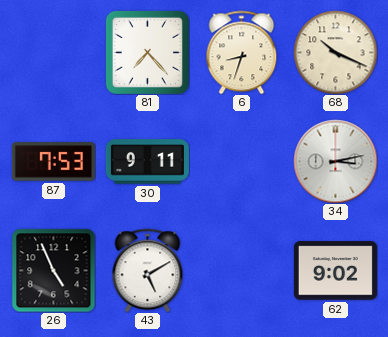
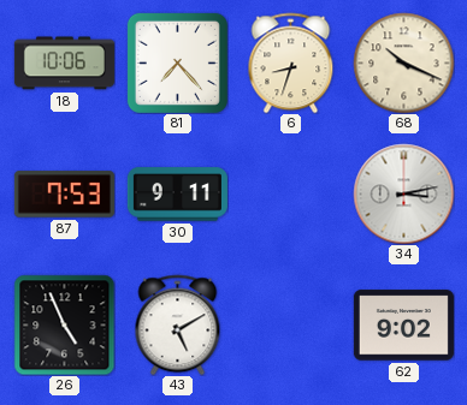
18: none -> 10:06 (64, 64)
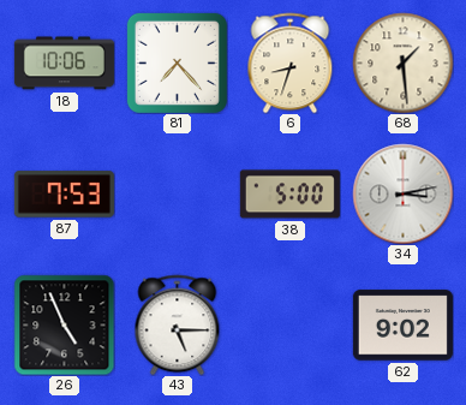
68: 10:19 -> 1:29 (402, 62)
30: 9:11 -> none (177, 195)
38: none -> 5:00 (289, 195)
43: 5:10 -> 5:15 (178, 324)
